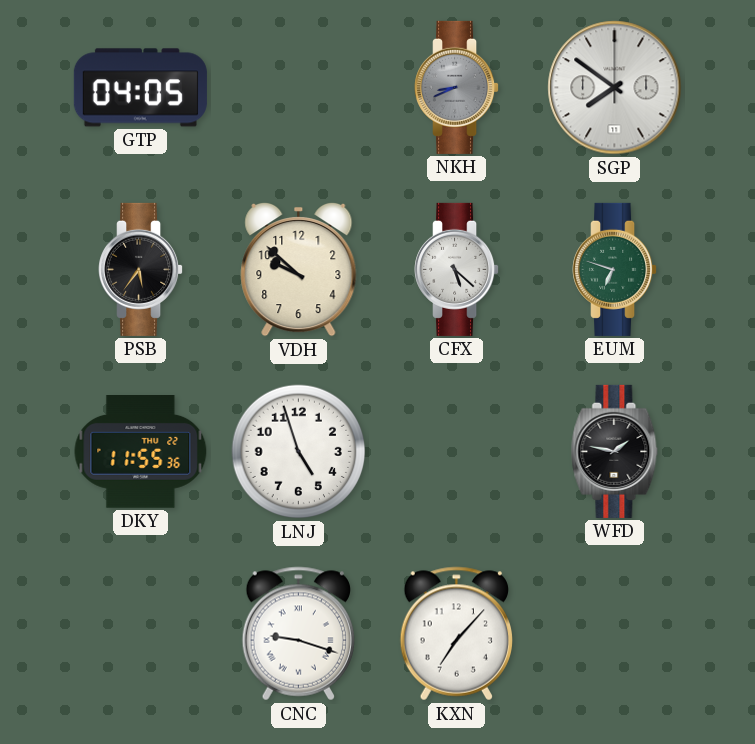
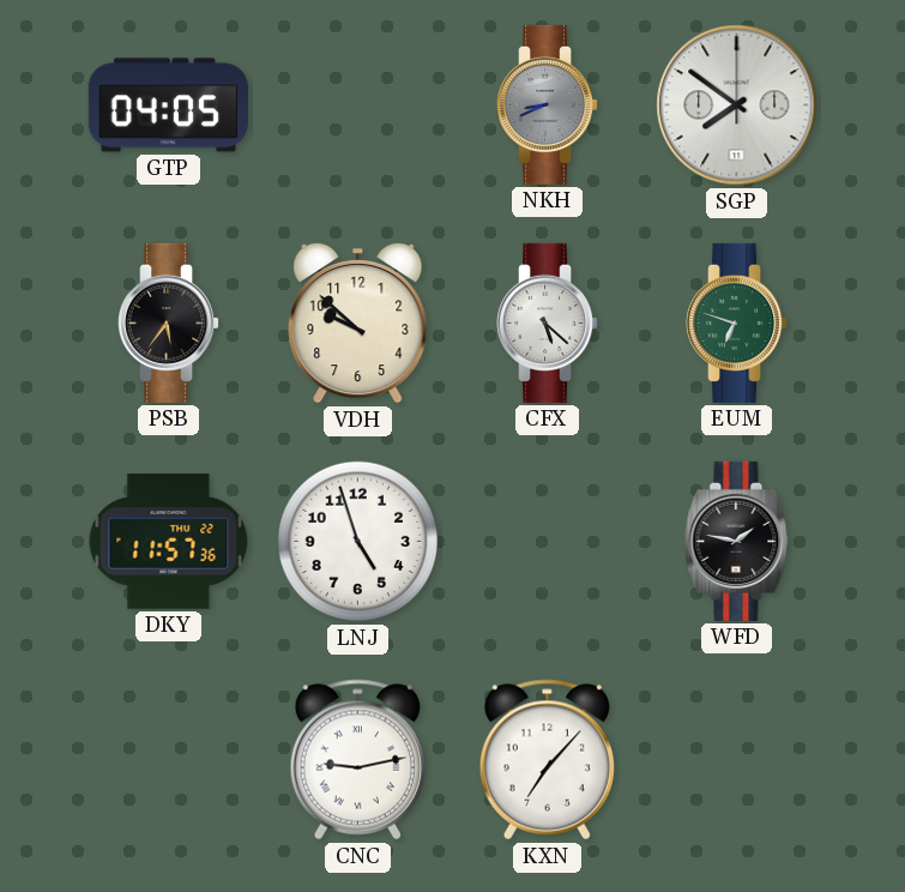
DKY: 11:55 -> 11:57 (169, 542)
CNC: 9:18 -> 9:13 (357, 760)
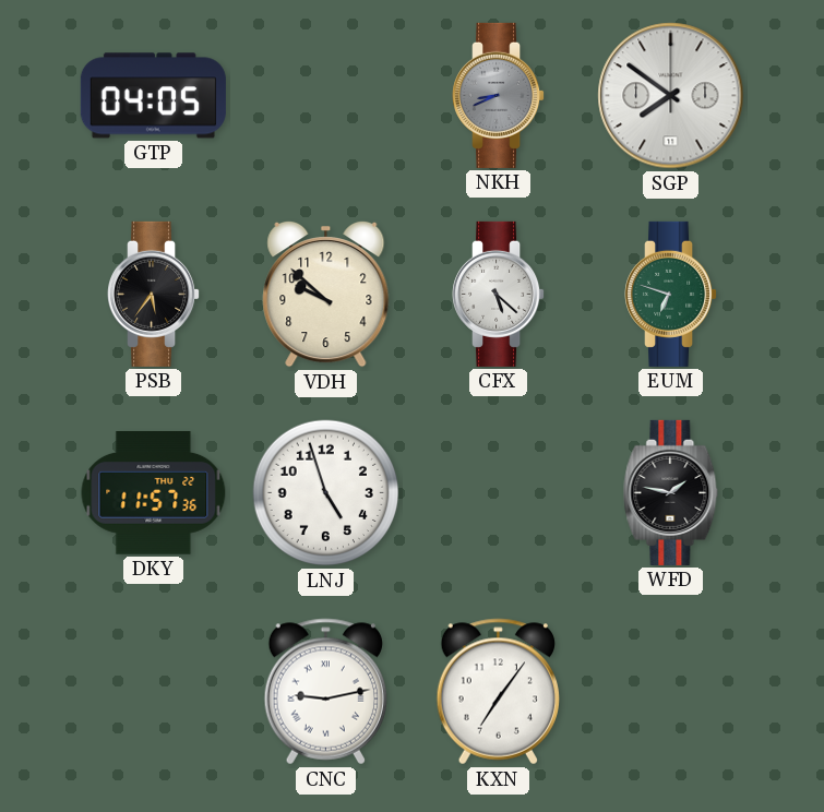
KXN: 7:07 -> 7:06 (498, 692)
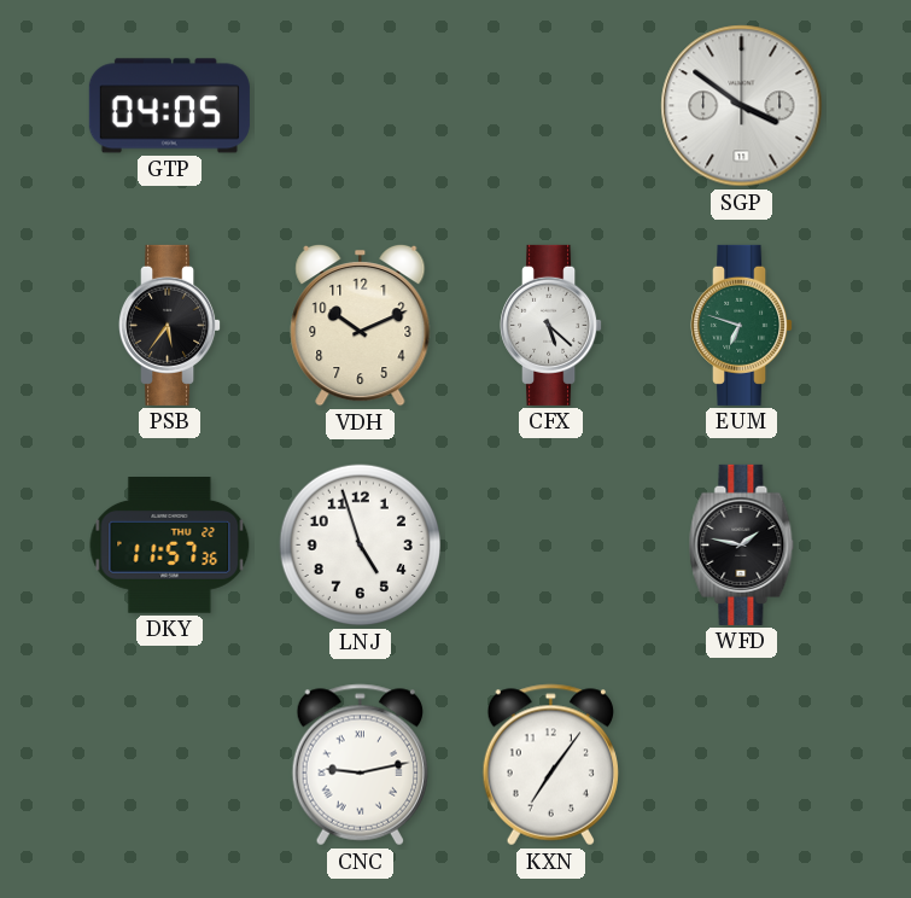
NKH: 8:41 -> none (499, 95)
SGP: 7:51 -> 3:51 (742, 106)
VDH: 9:52 -> 10:11 (361, 325)
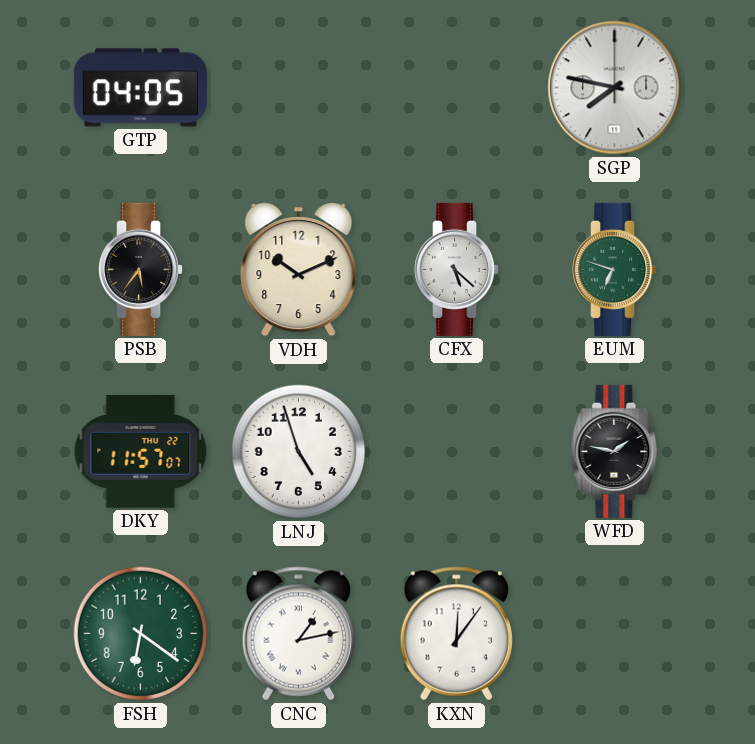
SGP: 3:51 -> 7:47 (615, 88)
DKY: 11:57:36 -> 11:57:07 (141, 452)
FSH: none -> 6:21 (141, 634)
CNC: 9:13 -> 1:13 (298, 634)
KXN: 7:06 -> 12:06 (456, 634)
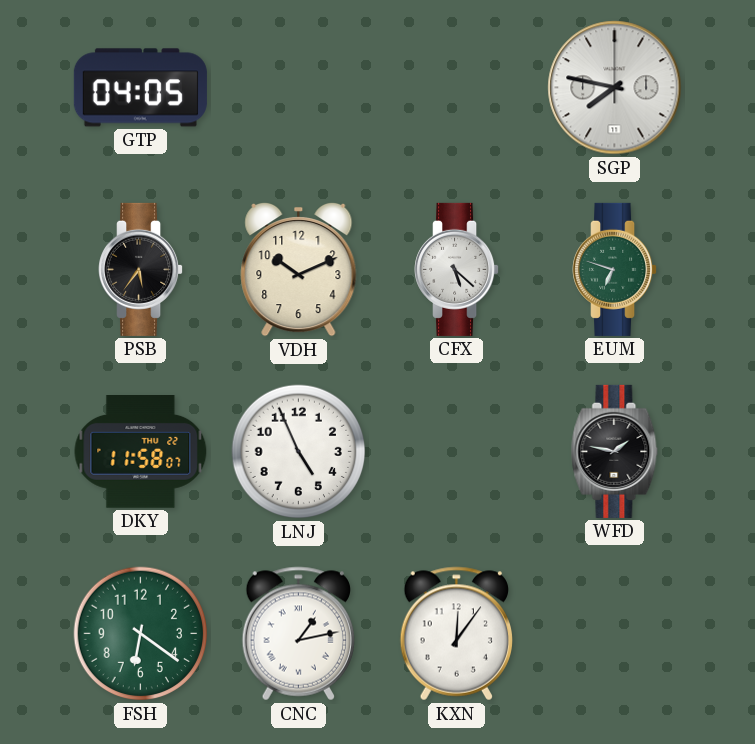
DKY: 11:57 -> 11:58 (141, 452)
LNJ: 4:57 -> 4:56 (299, 452)
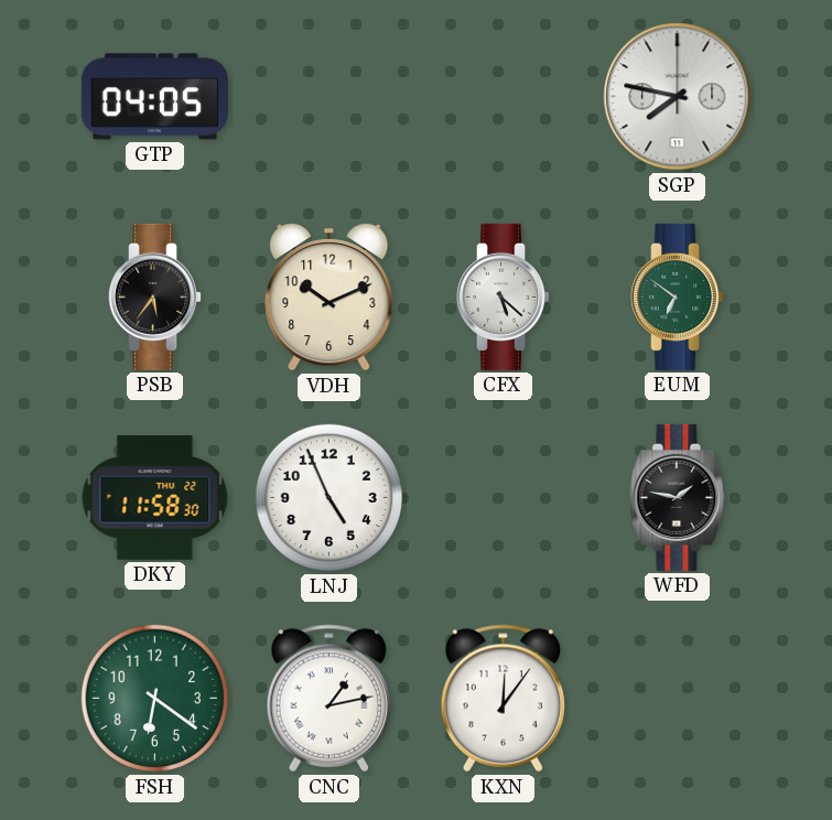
EUM: 6:48 -> 6:51 (678, 296)
DKY: 11:58:07 -> 11:58:30 (155, 498)
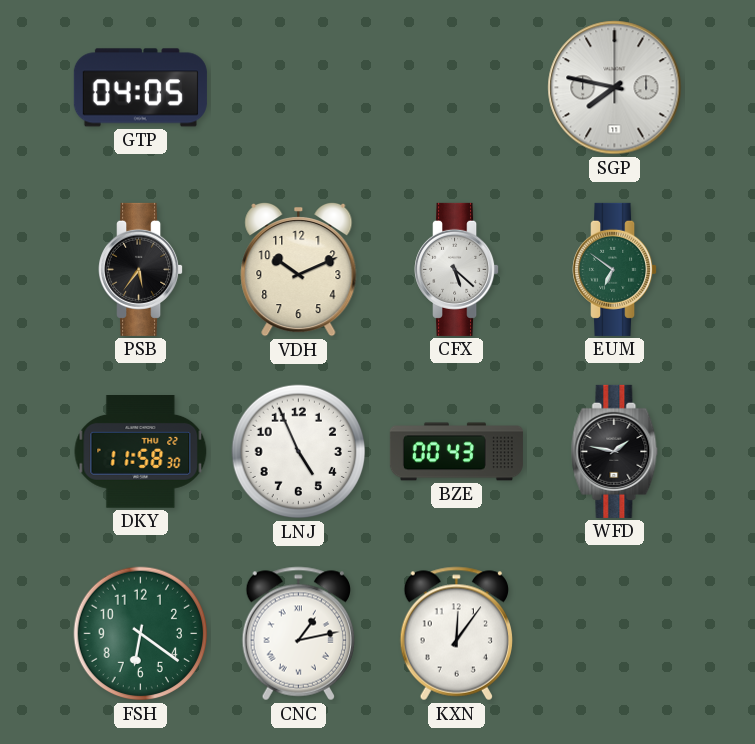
BZE: none -> 00:43 (456, 452)
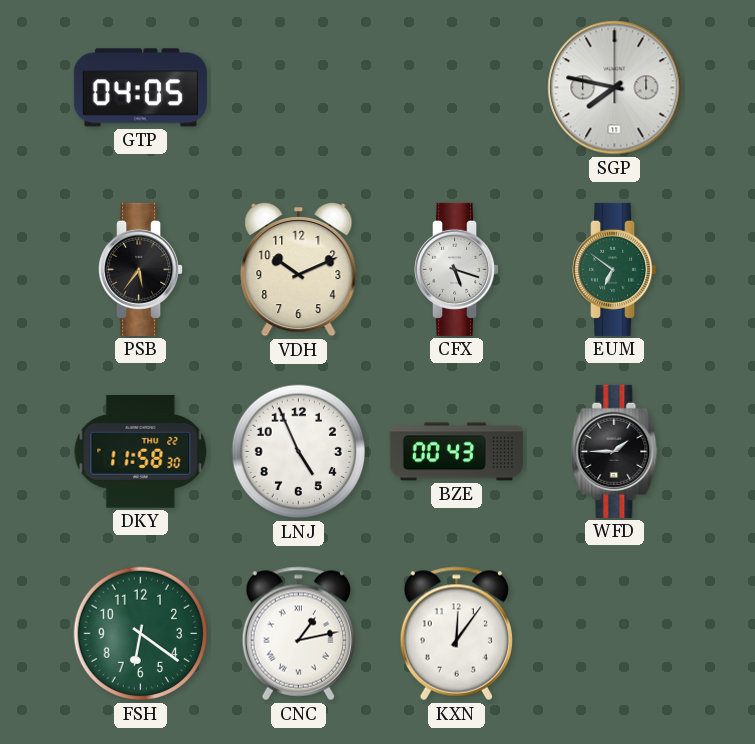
CFX: 5:22 -> 5:18 (457, 269)
WFD: 1:47 -> 1:45 (615, 451)
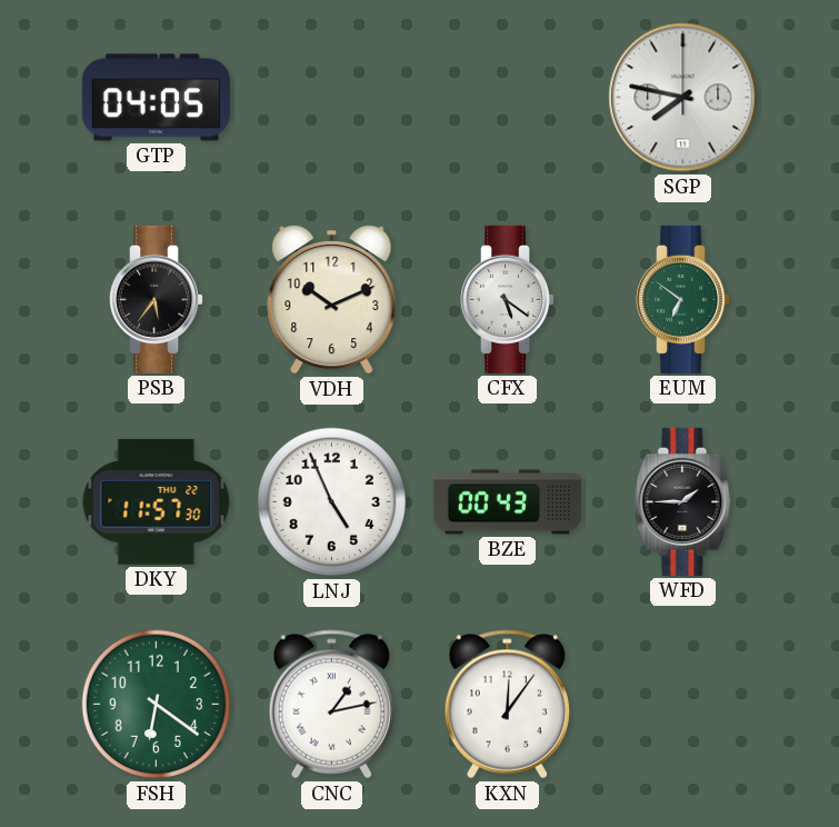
CFX: 5:18 -> 5:21 (508, 299)
DKY: 11:58 -> 11:57 (157, 502)
